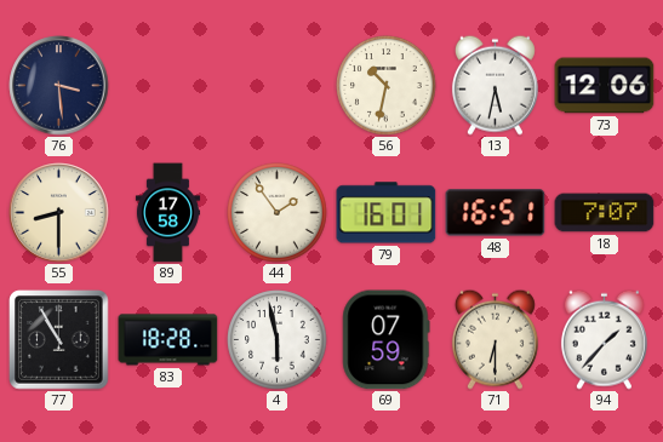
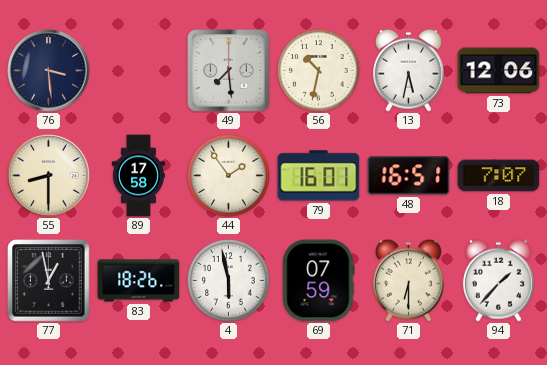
49: none -> 7:29 (229, 71)
77: 10:55 -> 12:58 (49, 281)
83: 18:28 -> 18:26 (139, 281)
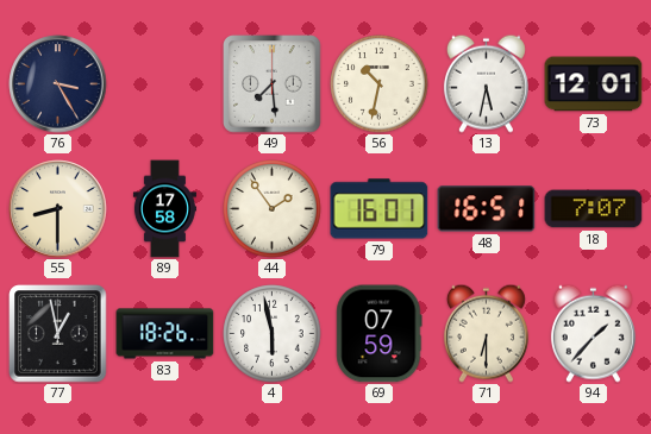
76: 3:29 -> 3:25 (58, 84)
73: 12:06 -> 12:01 (594, 84)
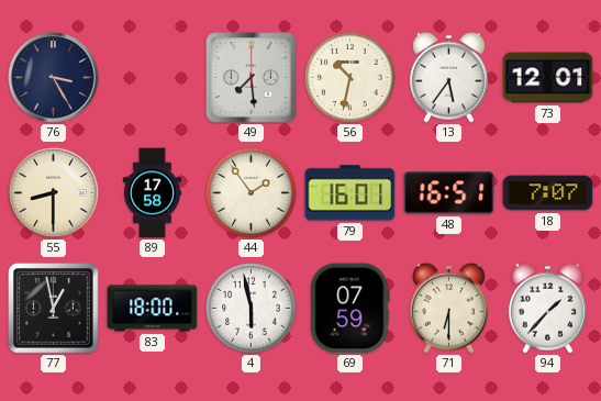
13: 5:32 -> 5:36 (448, 77)
83: 18:26 -> 18:00 (153, 309)
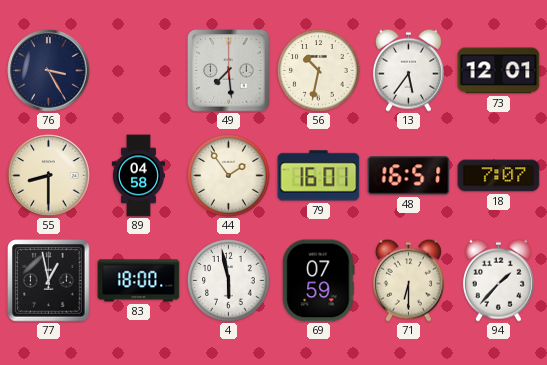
89: 17:58 -> 04:58 (138, 176)
